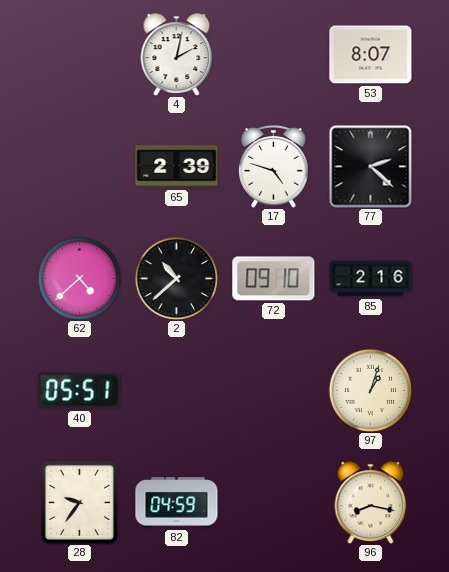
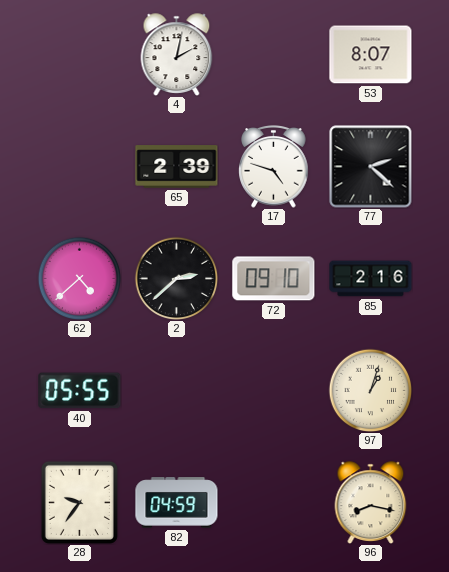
2: 10:38 -> 2:38 (176, 278)
40: 05:51 -> 05:55 (80, 391)
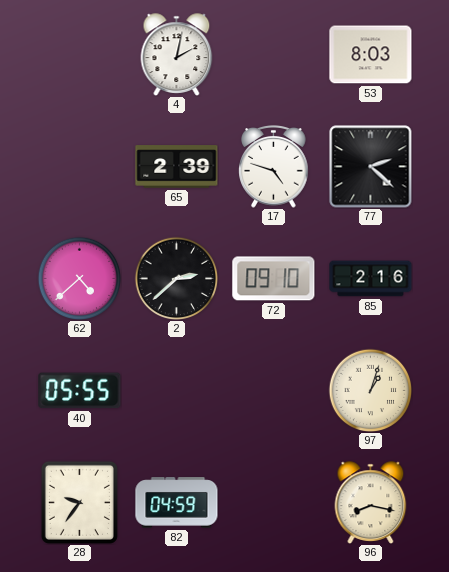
53: 8:07 -> 8:03 (371, 55)
